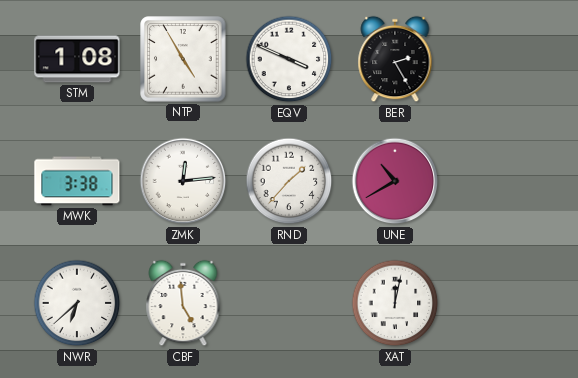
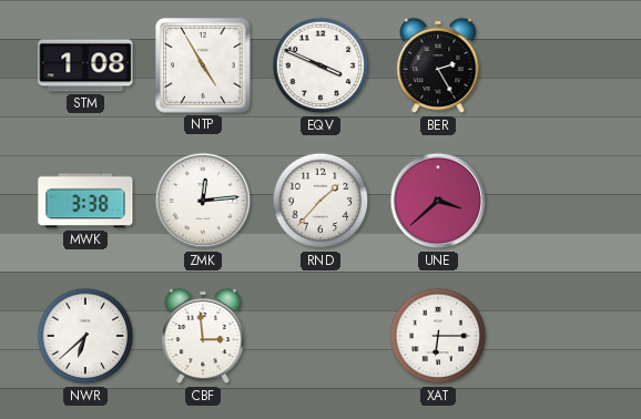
UNE: 10:40 -> 3:38 (438, 201)
CBF: 4:59 -> 2:59 (203, 336)
XAT: 12:02 -> 6:15 (438, 336)
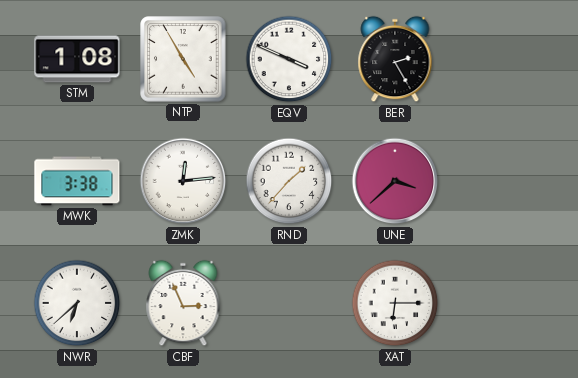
CBF: 2:59 -> 2:56 (183, 303)
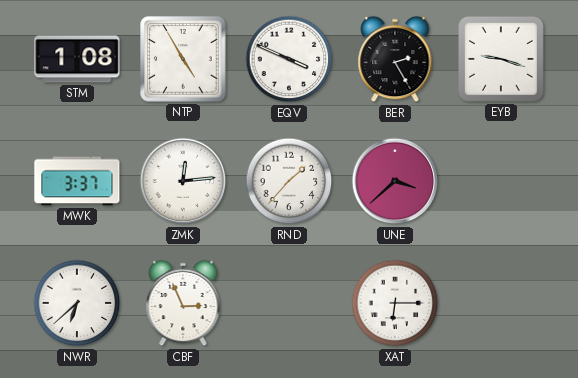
EYB: none -> 9:18 (501, 59)
MWK: 3:38 -> 3:37 (77, 181)
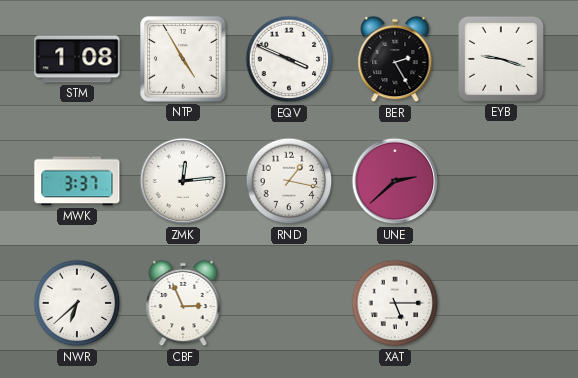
RND: 1:37 -> 1:17 (289, 181)
UNE: 3:38 -> 2:38 (395, 181)
XAT: 6:15 -> 5:15 (395, 303)
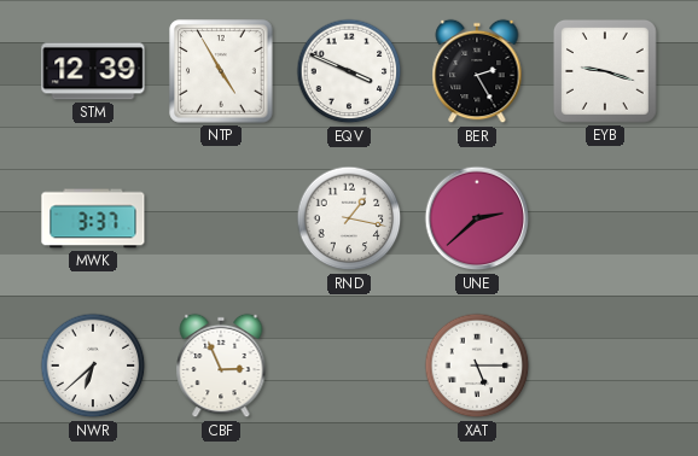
STM: 1:08 -> 12:39 (93, 71)
ZMK: 12:14 -> none (183, 181)
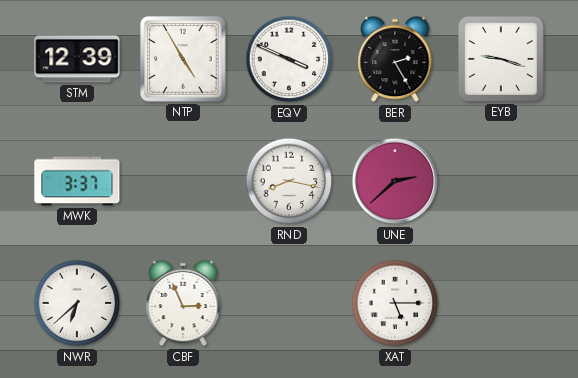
RND: 1:17 -> 8:17 (289, 181)
